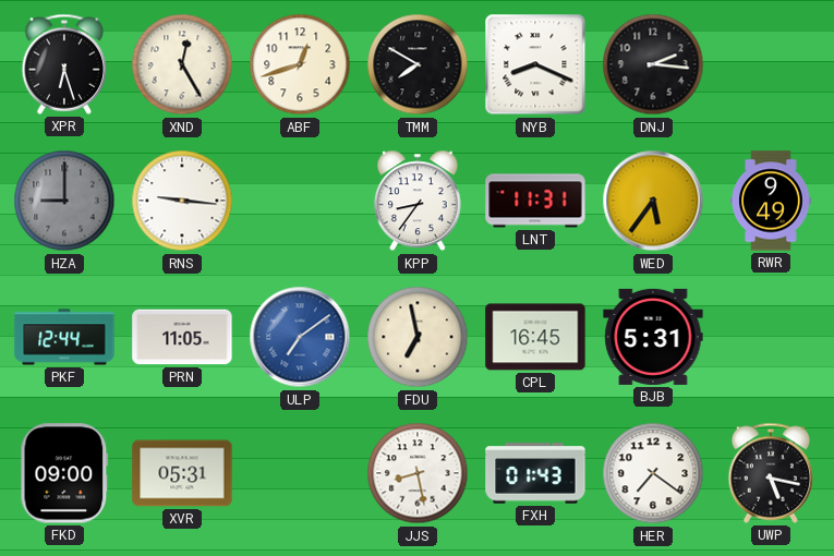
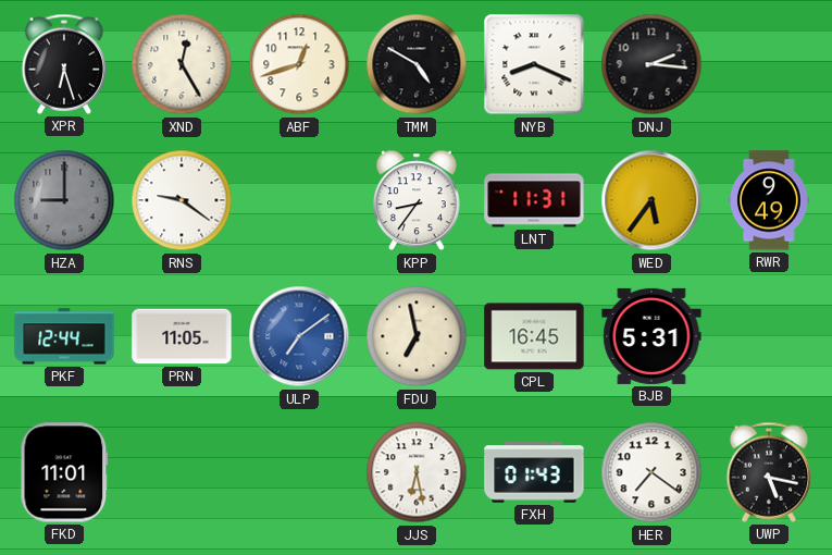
TMM: 7:50 -> 4:50 (417, 64)
RNS: 9:16 -> 9:21 (182, 200)
FKD: 09:00 -> 11:01 (64, 472)
XVR: 05:31 -> none (182, 473)
JJS: 8:28 -> 6:28 (417, 472)
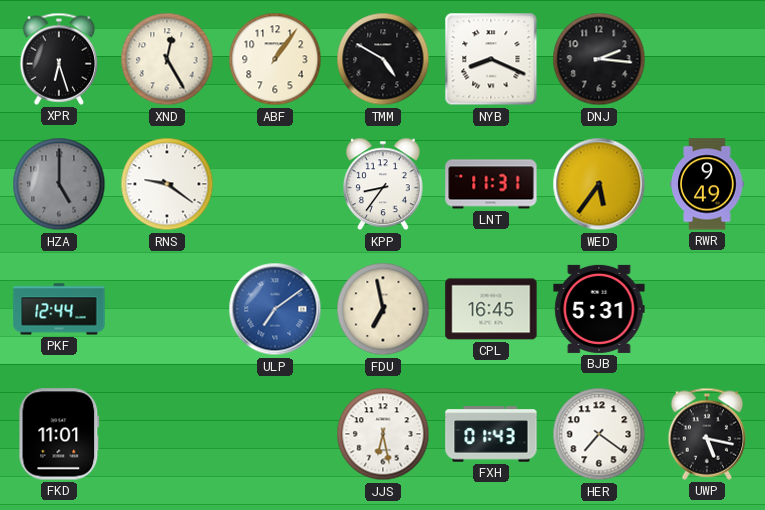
ABF: 12:42 -> 1:06 (275, 59)
HZA: 9:00 -> 5:00 (59, 184)
PRN: 11:05 -> none (182, 336)
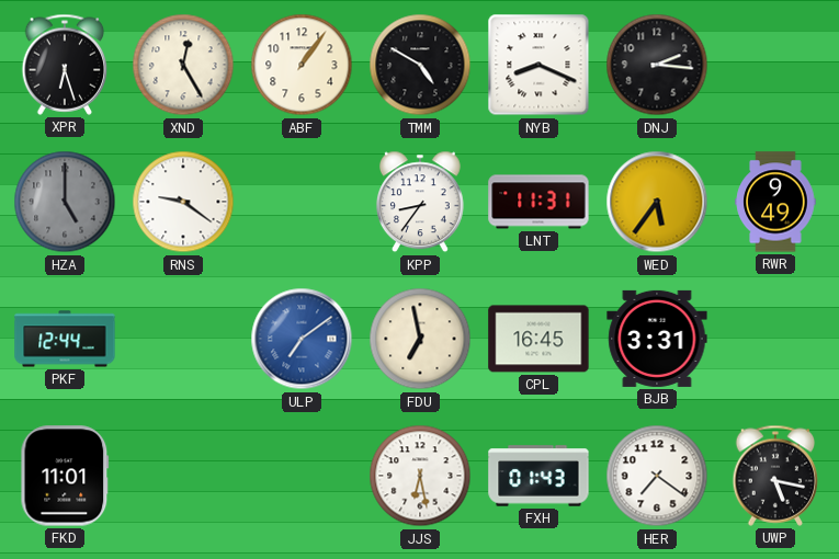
BJB: 5:31 -> 3:31 (657, 339)
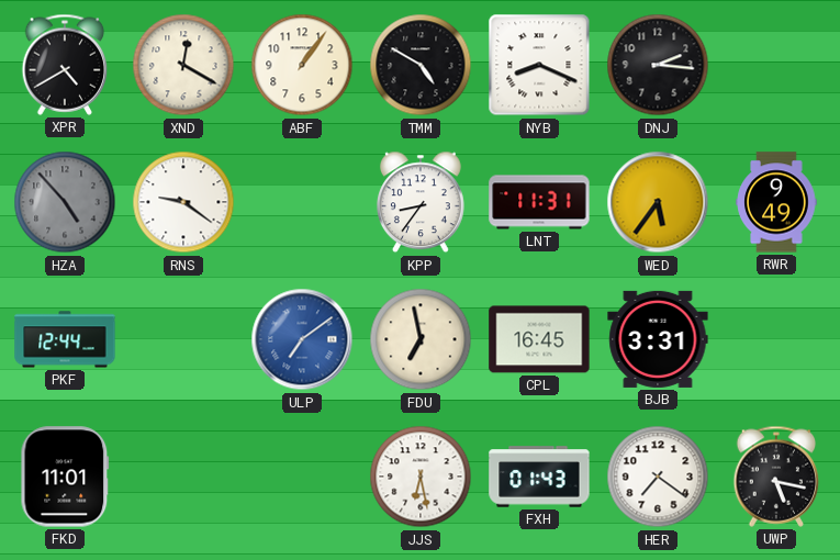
XPR: 6:27 -> 4:40 (65, 65)
XND: 12:25 -> 12:20 (183, 65)
HZA: 5:00 -> 4:53 (65, 202)
